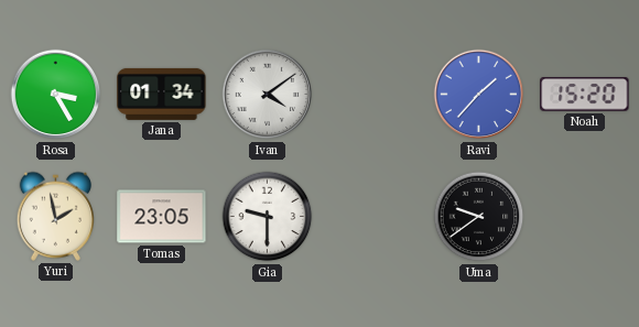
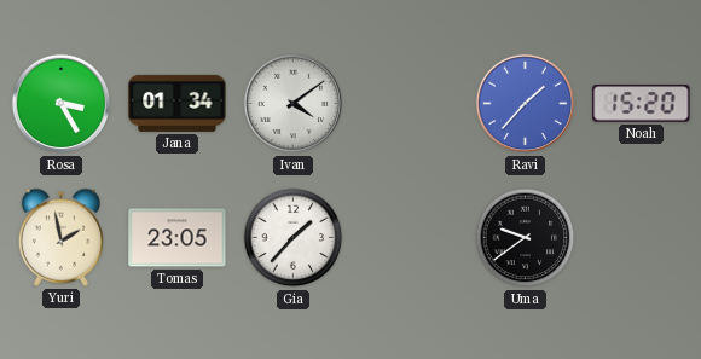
Gia: 9:30 -> 1:37 (294, 238)
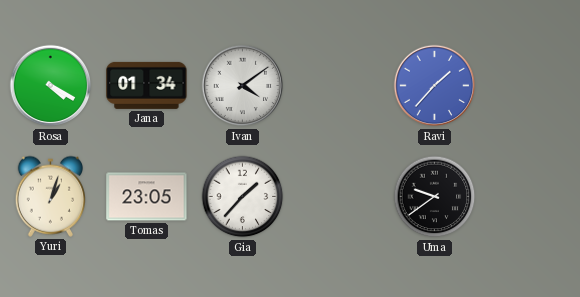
Rosa: 3:25 -> 4:20 (51, 86)
Noah: 15:20 -> none (642, 104)
Yuri: 1:58 -> 1:03 (50, 196)
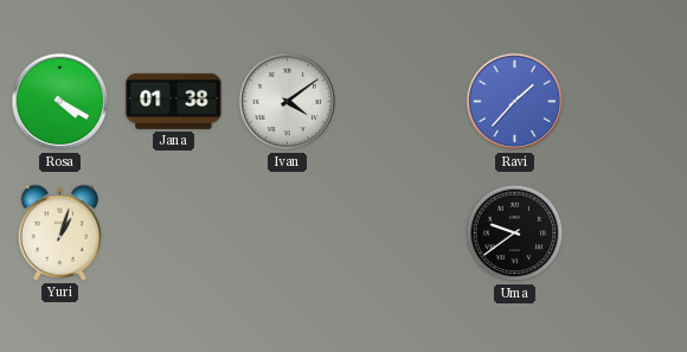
Jana: 01:34 -> 01:38 (174, 101)
Tomas: 23:05 -> none (147, 197)
Gia: 1:37 -> none (243, 197)
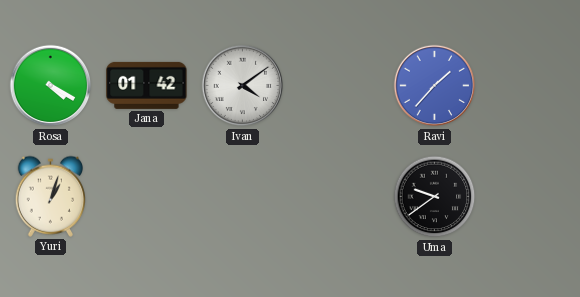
Jana: 01:38 -> 01:42 (147, 85)
